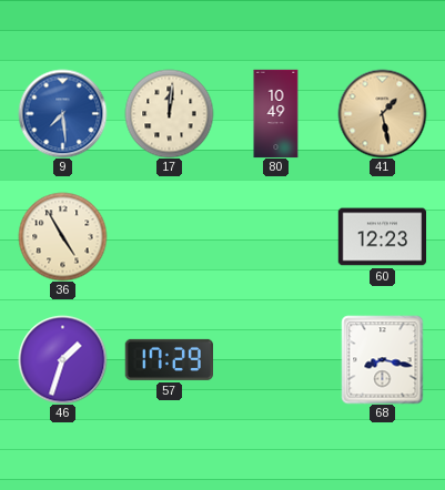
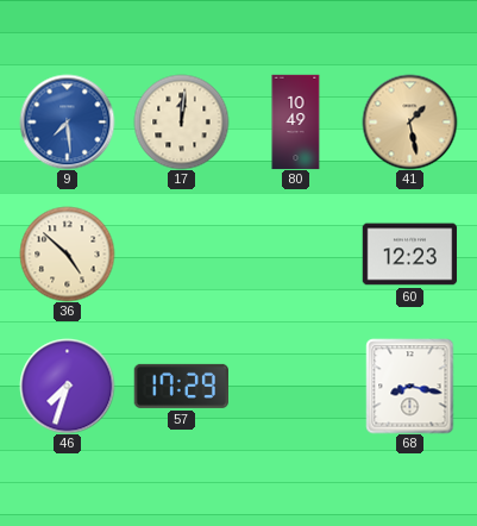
36: 4:55 -> 4:52 (67, 253)
46: 1:33 -> 7:33 (67, 386)
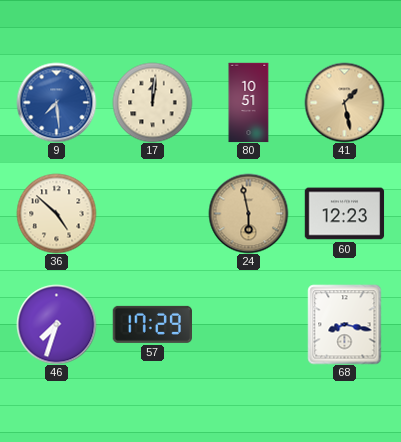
80: 10:49 -> 10:51 (249, 102)
24: none -> 5:58 (248, 213)
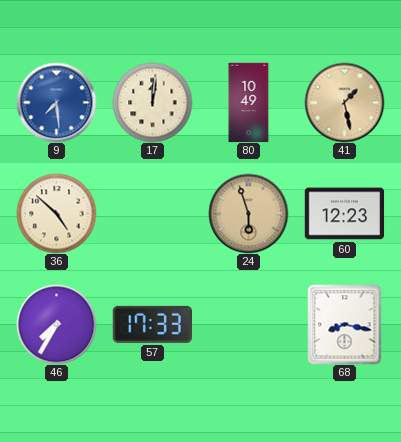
80: 10:51 -> 10:49 (249, 102)
24: 5:58 -> 5:57 (248, 213)
46: 7:33 -> 7:35 (56, 324)
57: 17:29 -> 17:33 (152, 324)
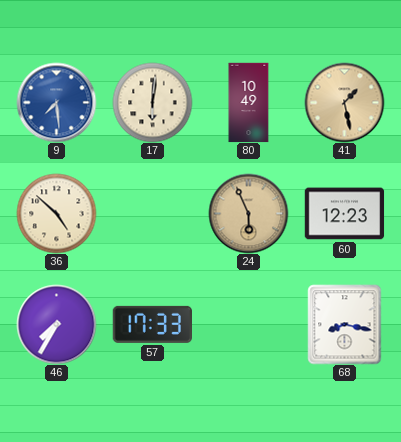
17: 12:01 -> 6:01 (152, 102)
24: 5:57 -> 5:56 (248, 213)
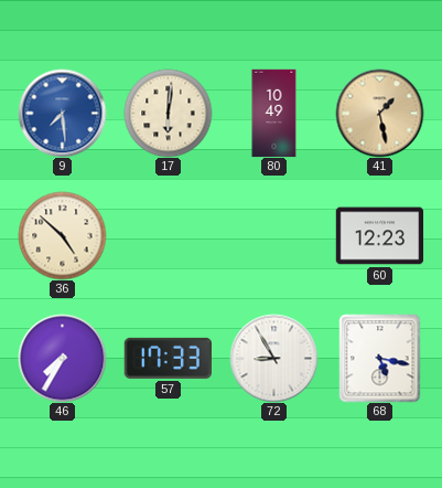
24: 5:56 -> none (248, 213)
72: none -> 8:55 (273, 358)
68: 8:17 -> 5:17 (380, 358)
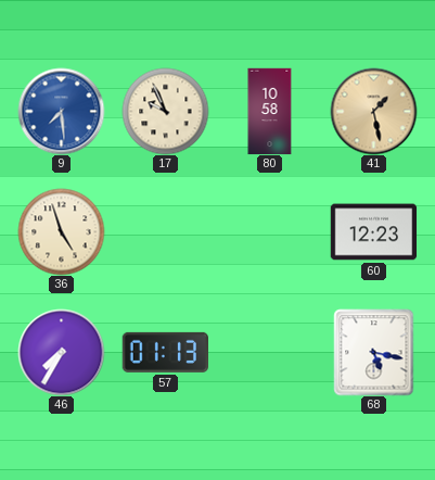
17: 6:01 -> 9:56 (165, 111)
80: 10:49 -> 10:58 (270, 111)
36: 4:52 -> 4:57 (61, 231)
57: 17:33 -> 01:13 (165, 352)
72: 8:55 -> none (273, 358)
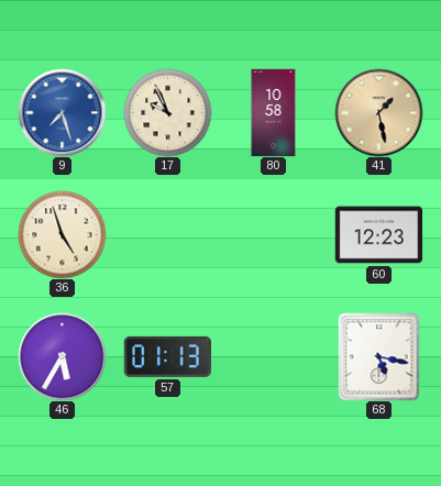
9: 7:29 -> 7:27 (62, 112)
46: 7:35 -> 5:35 (62, 356)
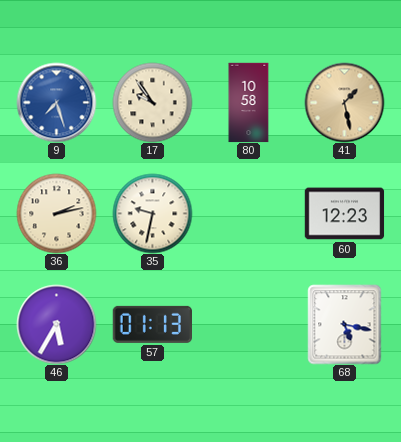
17: 9:56 -> 9:54 (152, 102)
36: 4:57 -> 2:13 (56, 213)
35: none -> 9:32 (152, 213)
